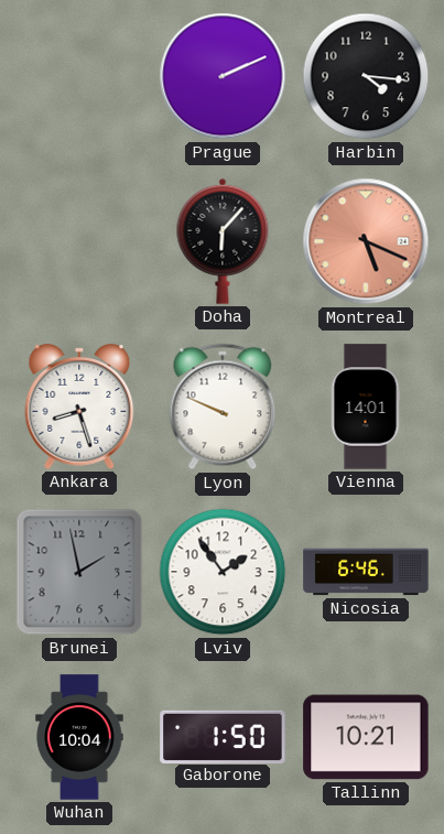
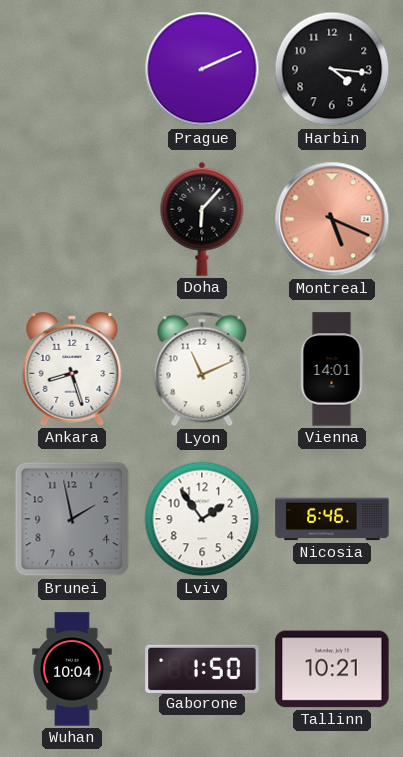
Lyon: 9:49 -> 11:11 (202, 369)
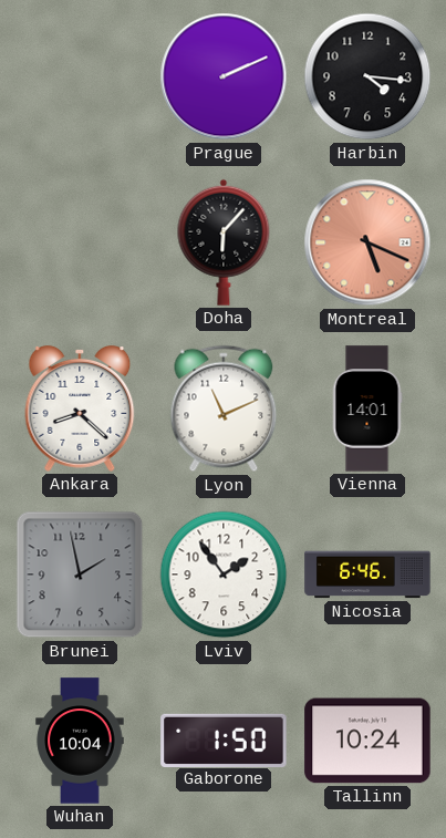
Ankara: 8:27 -> 8:22 (80, 408)
Tallinn: 10:21 -> 10:24 (367, 741)
